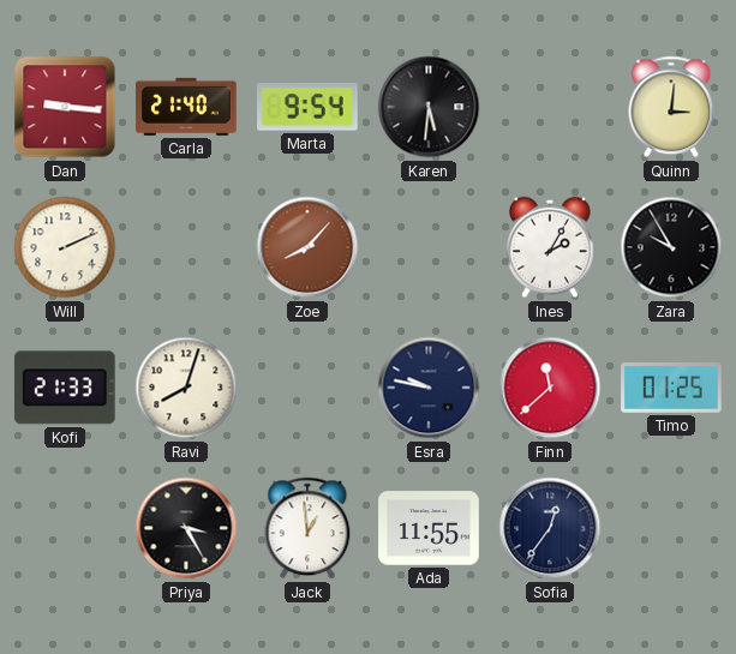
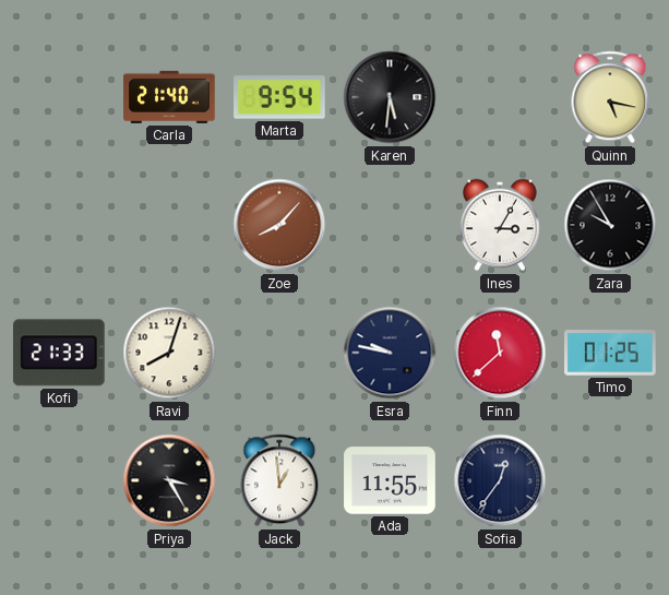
Dan: 9:16 -> none (65, 107)
Quinn: 3:01 -> 5:17 (610, 97)
Will: 2:11 -> none (65, 247)
Ines: 2:05 -> 3:05 (501, 225)
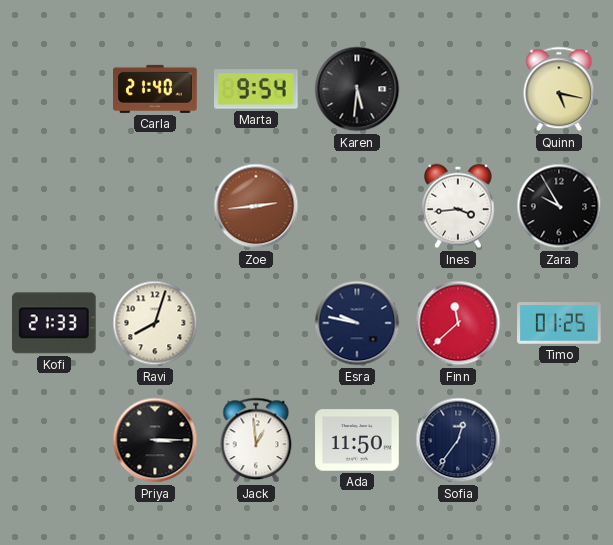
Zoe: 8:07 -> 2:44 (256, 206)
Ines: 3:05 -> 3:44 (459, 206)
Priya: 3:25 -> 3:15 (155, 440)
Ada: 11:55 -> 11:50 (357, 440)
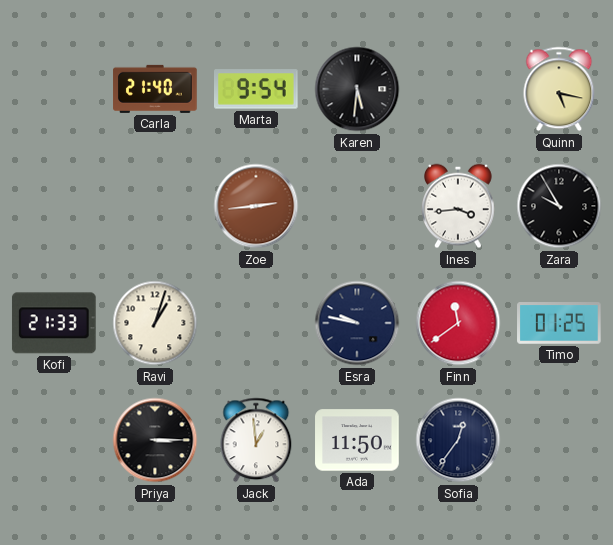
Ravi: 8:03 -> 1:03 (155, 323)
Finn: 11:38 -> 11:39 (458, 323)
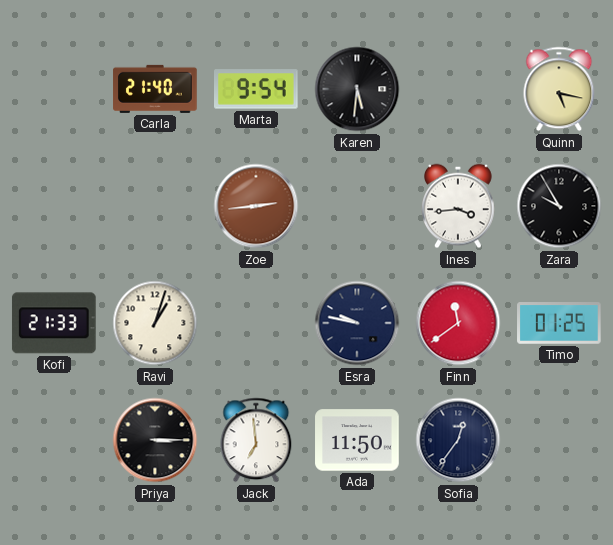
Jack: 12:59 -> 6:59 (256, 440)
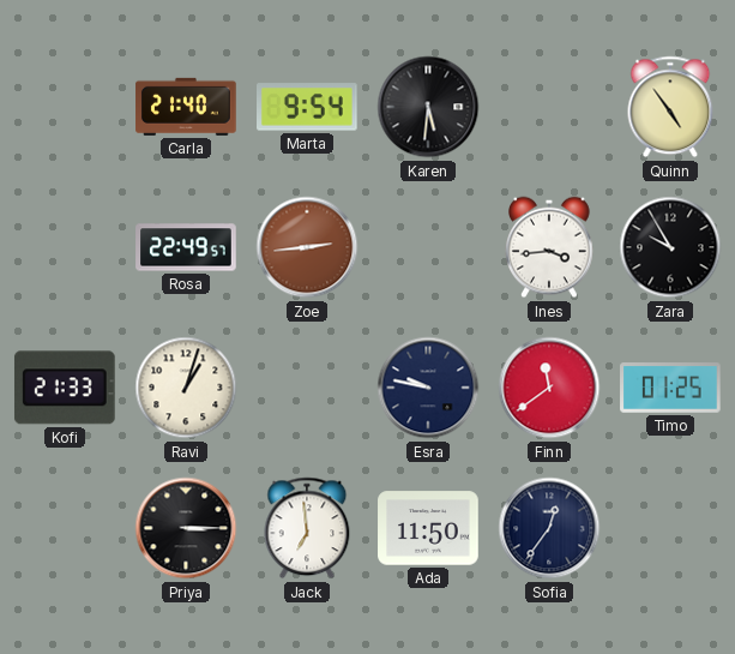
Quinn: 5:17 -> 4:54 (670, 107)
Rosa: none -> 22:49 (186, 247)
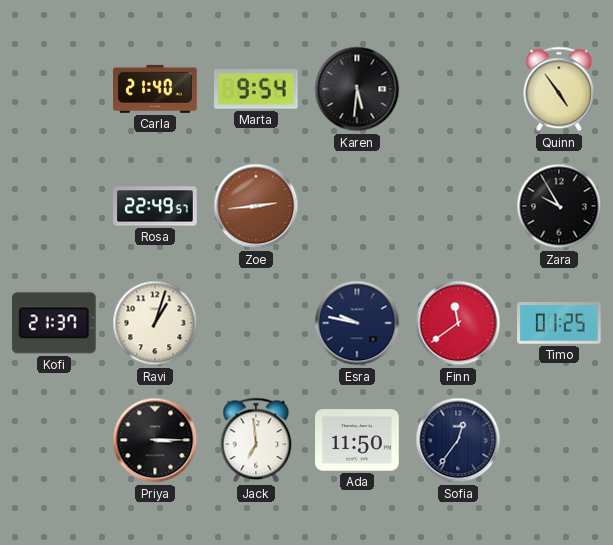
Ines: 3:44 -> none (550, 247)
Kofi: 21:33 -> 21:37 (54, 323)
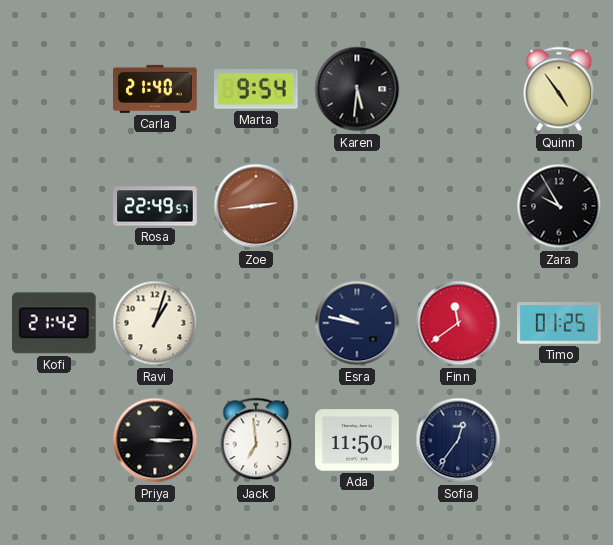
Kofi: 21:37 -> 21:42 (54, 323)
